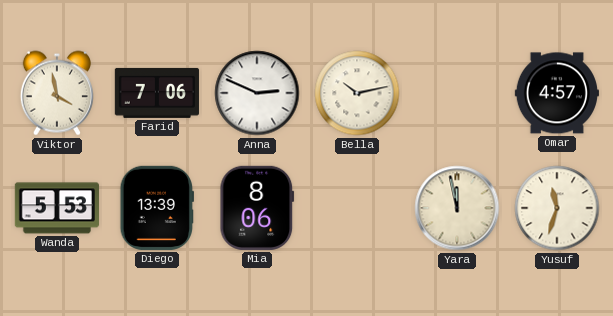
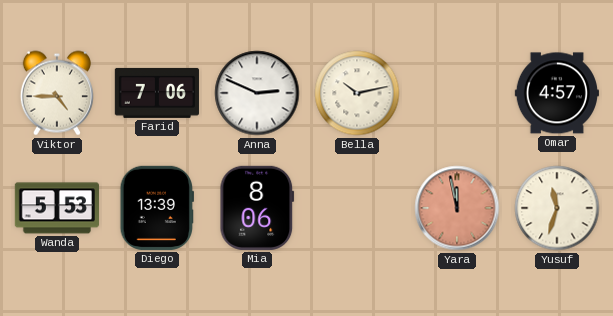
Viktor: 3:58 -> 4:45 (57, 93)
Yara dial: cream -> salmon (457, 208)
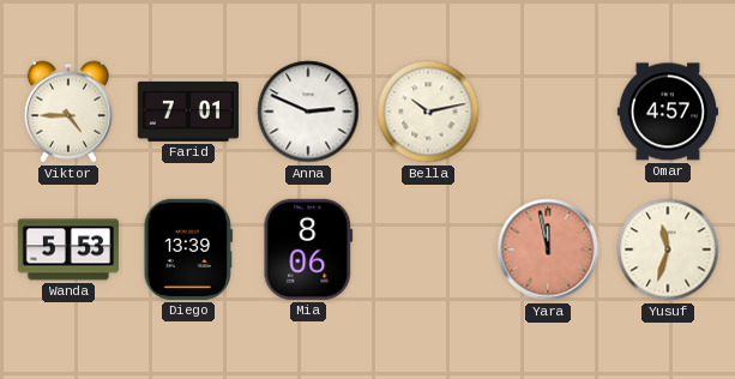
Farid: 7:06 -> 7:01 (188, 112)
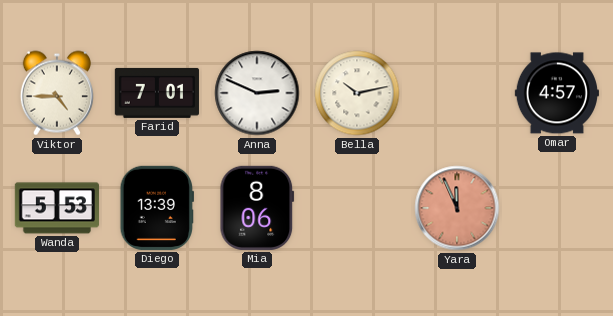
Yara: 11:58 -> 11:56 (457, 208)
Yusuf: 11:33 -> none (668, 249)
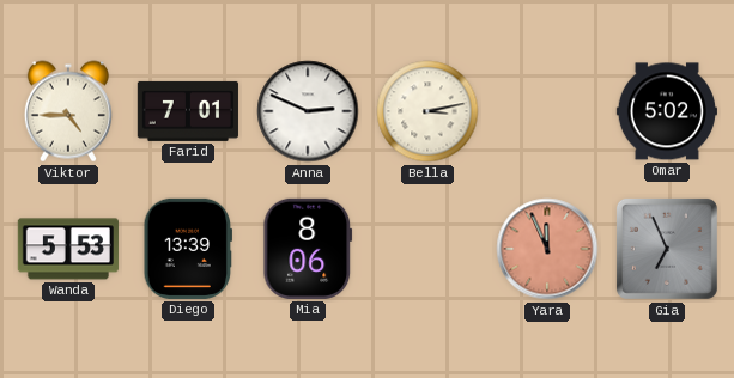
Bella: 10:13 -> 3:13 (427, 111)
Omar: 4:57 -> 5:02 (667, 111)
Gia: none -> 6:56 (667, 249)
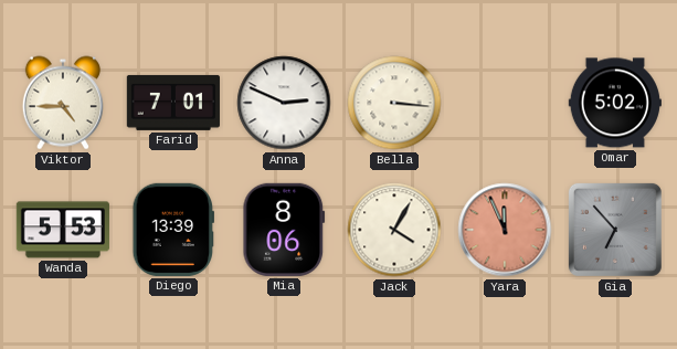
Bella: 3:13 -> 3:16 (394, 103)
Jack: none -> 4:05 (394, 230)
Gia: 6:56 -> 6:53 (615, 230)
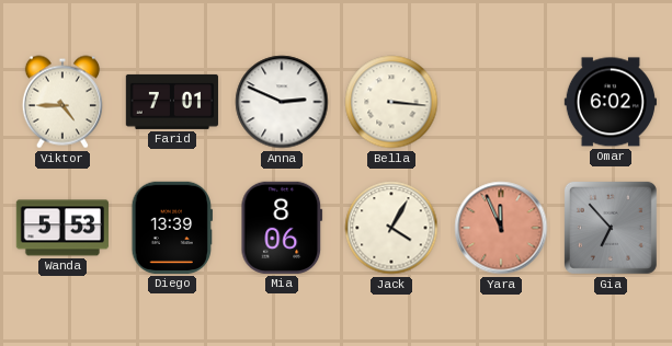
Omar: 5:02 -> 6:02 (611, 102)
